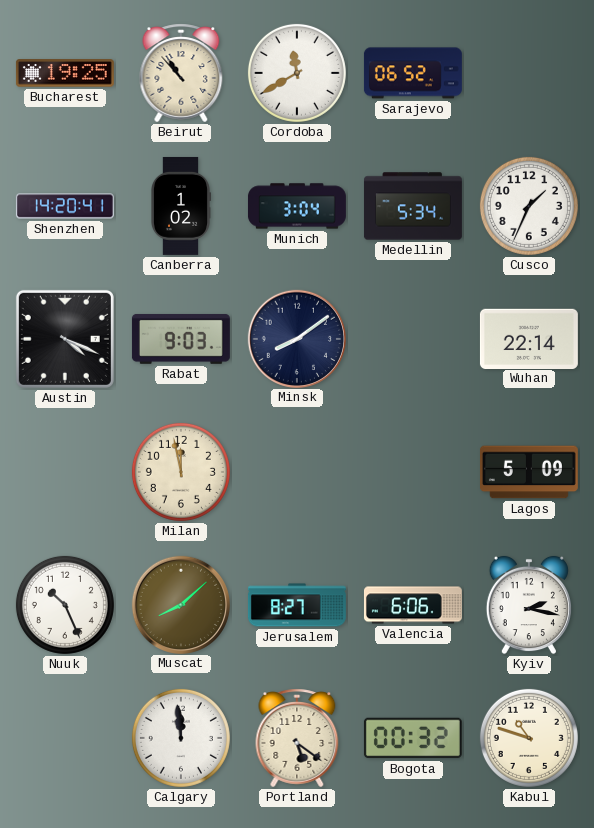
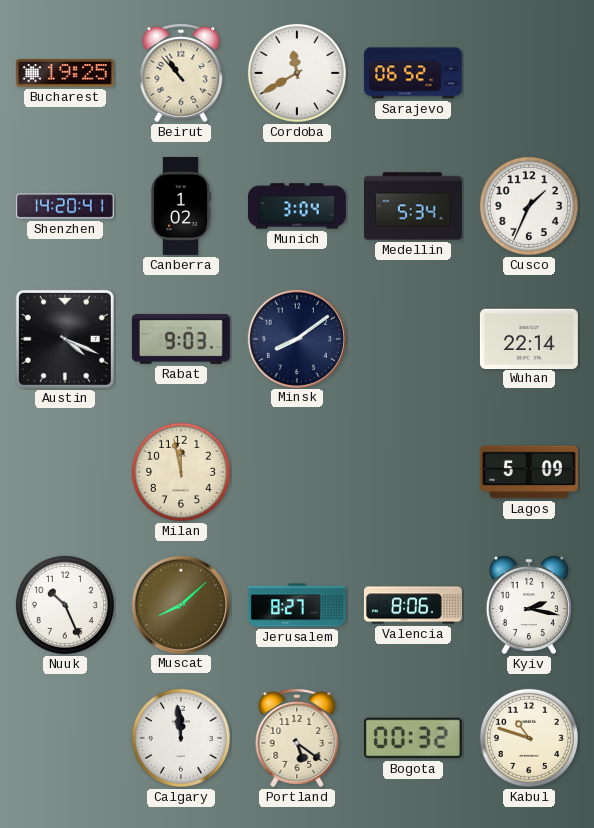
Valencia: 6:06 -> 8:06 (413, 605)
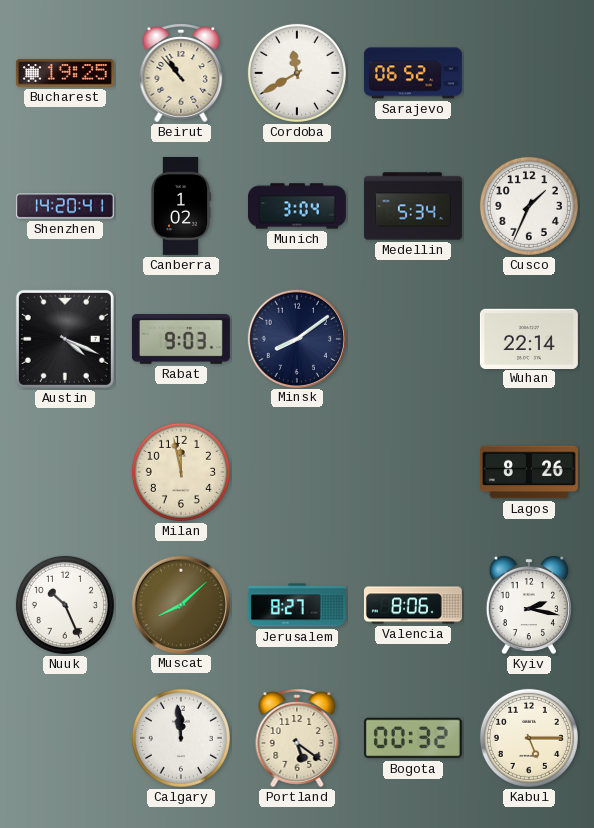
Lagos: 5:09 -> 8:26 (529, 472)
Kabul: 10:48 -> 5:15 (529, 738)
